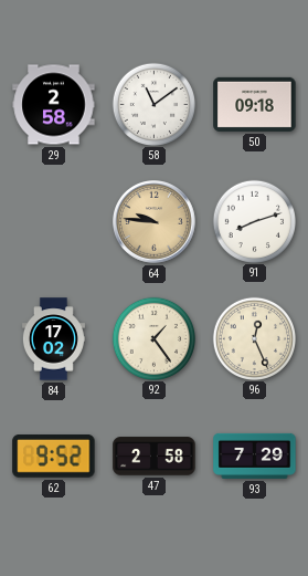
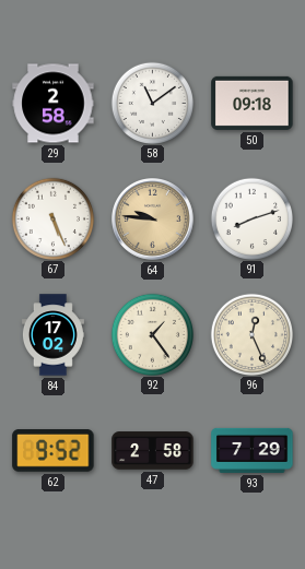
67: none -> 5:26 (52, 218)
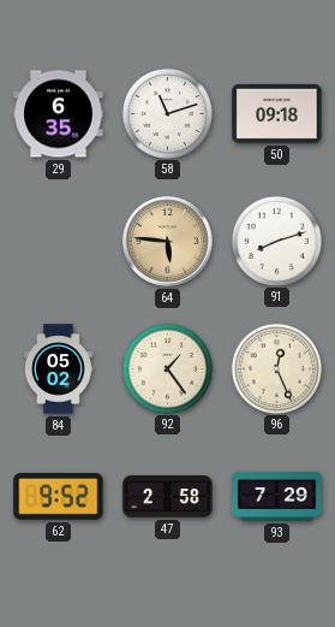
29: 2:58 -> 6:35 (59, 114)
58: 11:09 -> 11:12 (167, 113)
67: 5:26 -> none (52, 218)
64: 9:46 -> 5:46 (168, 242)
84: 17:02 -> 05:02 (58, 369)
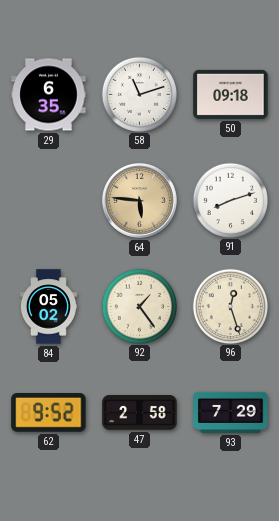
96: 12:26 -> 12:27 (230, 306)
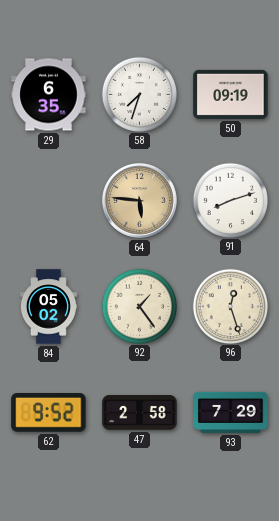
58: 11:12 -> 7:33 (139, 94)
50: 09:18 -> 09:19 (231, 94)
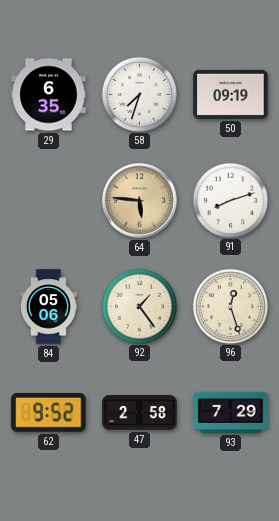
84: 05:02 -> 05:06 (48, 307)
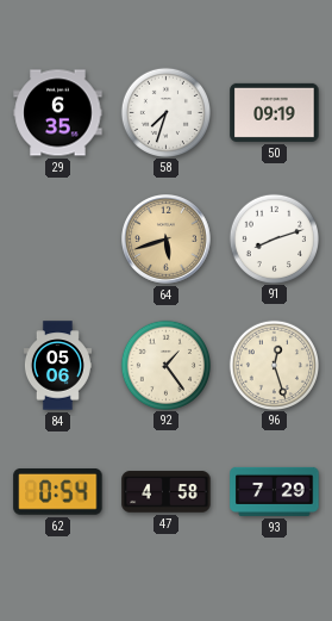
64: 5:46 -> 5:42 (167, 240)
62: 9:52 -> 0:54 (58, 492)
47: 2:58 -> 4:58 (167, 492)
